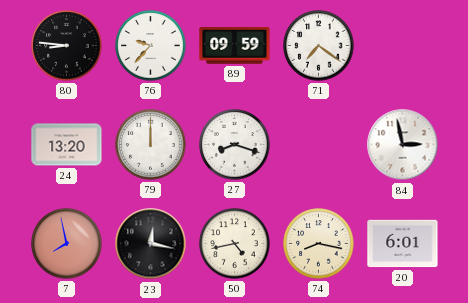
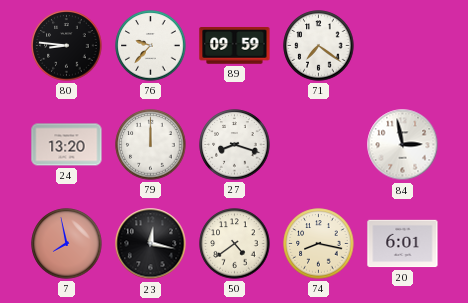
50: 4:43 -> 4:39 (235, 244)
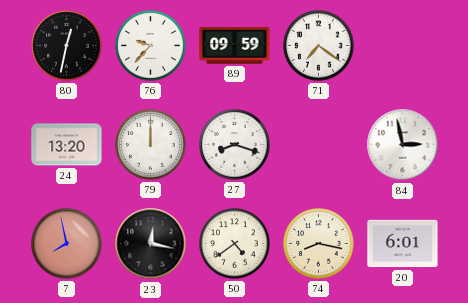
80: 8:46 -> 12:32 (67, 46)
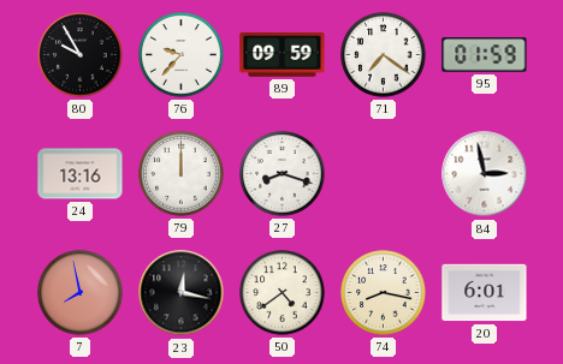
80: 12:32 -> 9:55 (81, 55)
95: none -> 01:59 (485, 55)
24: 13:20 -> 13:16 (81, 174)
